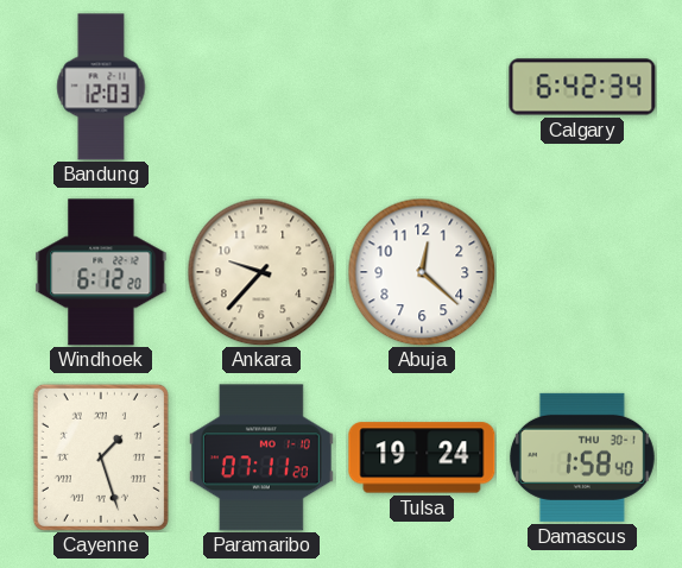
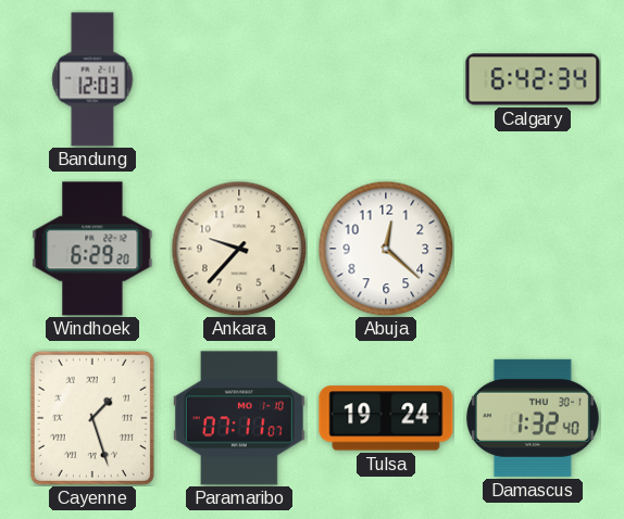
Windhoek: 6:12 -> 6:29 (92, 249)
Paramaribo: 07:11:20 -> 07:11:07 (239, 418)
Damascus: 1:58 -> 1:32 (533, 418)
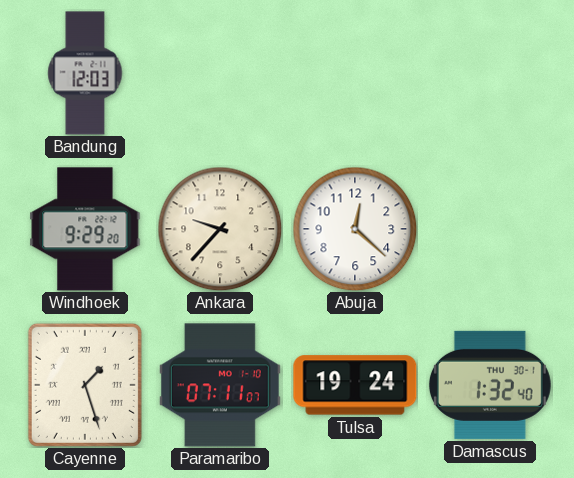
Calgary: 6:42 -> none (533, 79)
Windhoek: 6:29 -> 9:29 (85, 229)
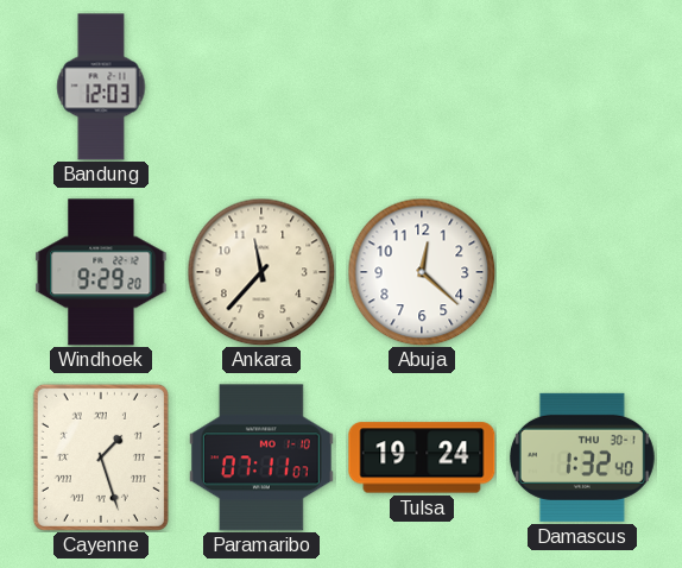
Ankara: 9:37 -> 11:37 (261, 272)
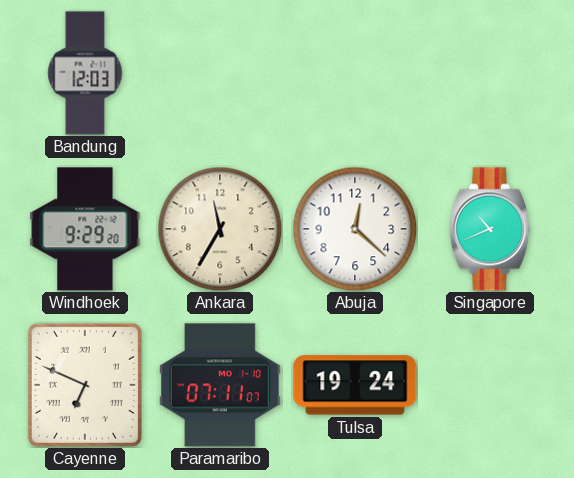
Ankara: 11:37 -> 11:35 (220, 229)
Singapore: none -> 10:41 (490, 229)
Cayenne: 1:27 -> 6:49 (85, 385)
Damascus: 1:32 -> none (582, 457)
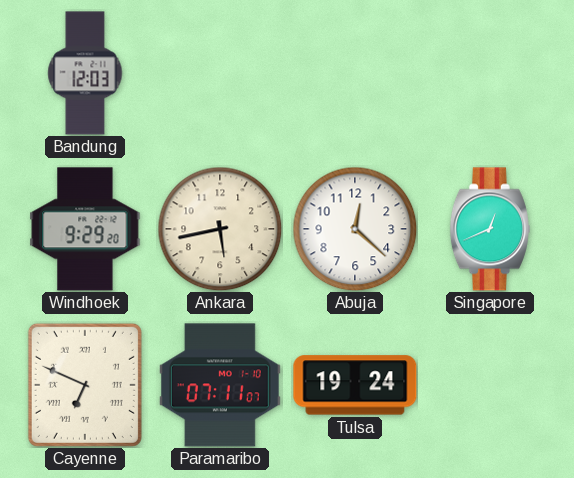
Ankara: 11:35 -> 5:43 (220, 229)
Singapore: 10:41 -> 12:41 (490, 229)
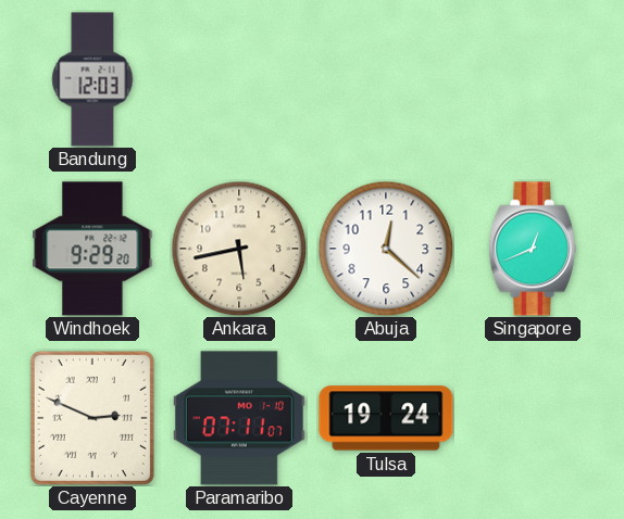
Cayenne: 6:49 -> 2:49 (92, 418)
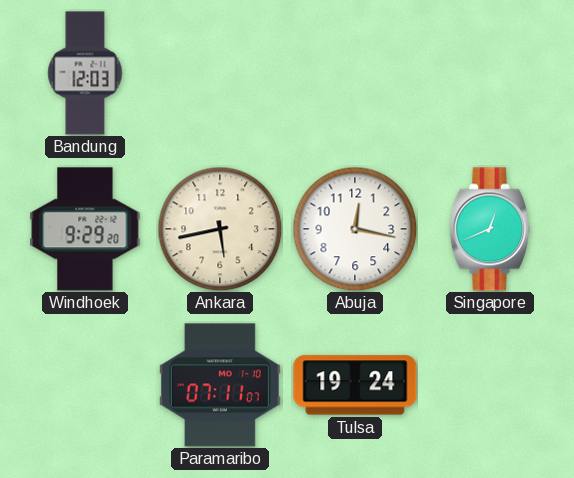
Abuja: 12:22 -> 12:17 (355, 229)
Cayenne: 2:49 -> none (92, 418)
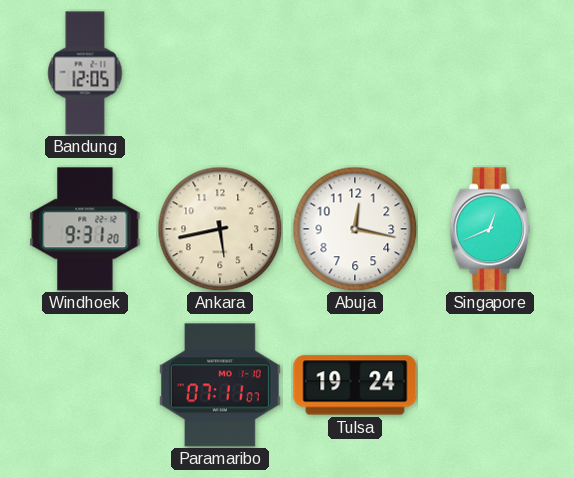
Bandung: 12:03 -> 12:05 (85, 73)
Windhoek: 9:29 -> 9:31 (85, 229)
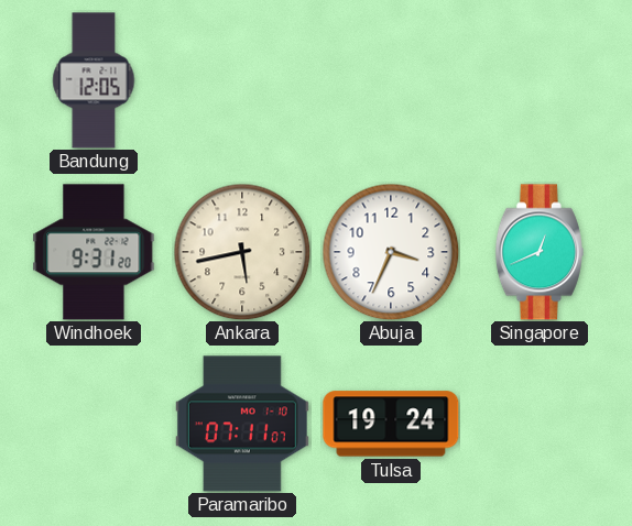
Abuja: 12:17 -> 3:34 (391, 252)
